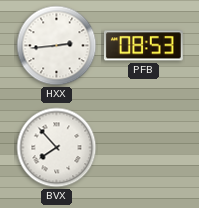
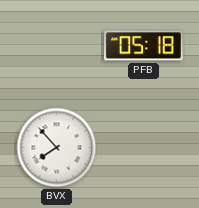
HXX: 2:44 -> none (57, 46)
PFB: 08:53 -> 05:18 (143, 46)
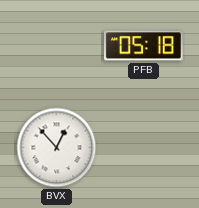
BVX: 7:53 -> 12:53 (57, 148)
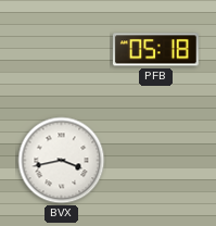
BVX: 12:53 -> 3:43 (62, 161)
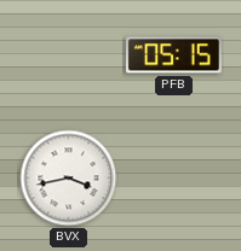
PFB: 05:18 -> 05:15 (173, 56)
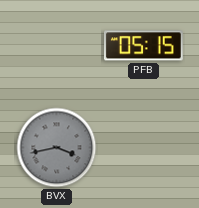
BVX dial: white -> grey (57, 148)
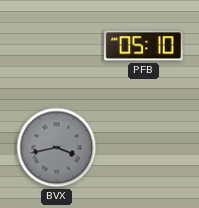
PFB: 05:15 -> 05:10 (143, 46)
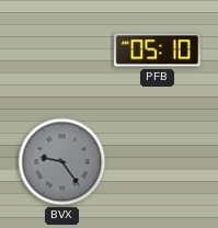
BVX: 3:43 -> 9:24 (62, 162)
